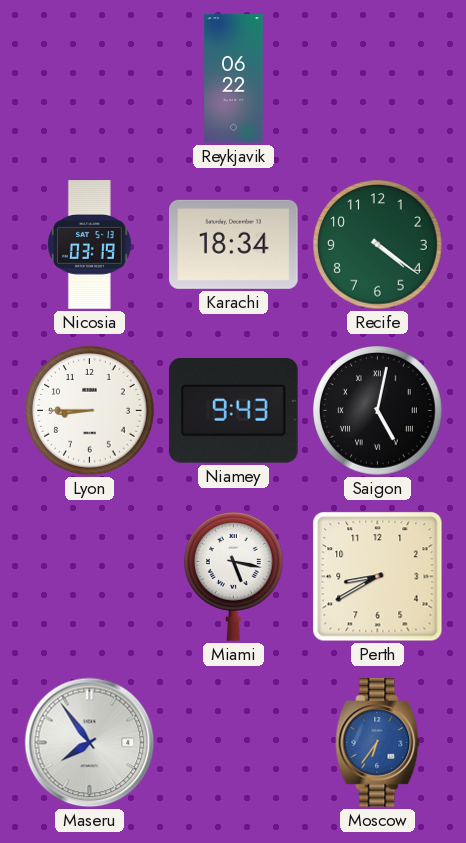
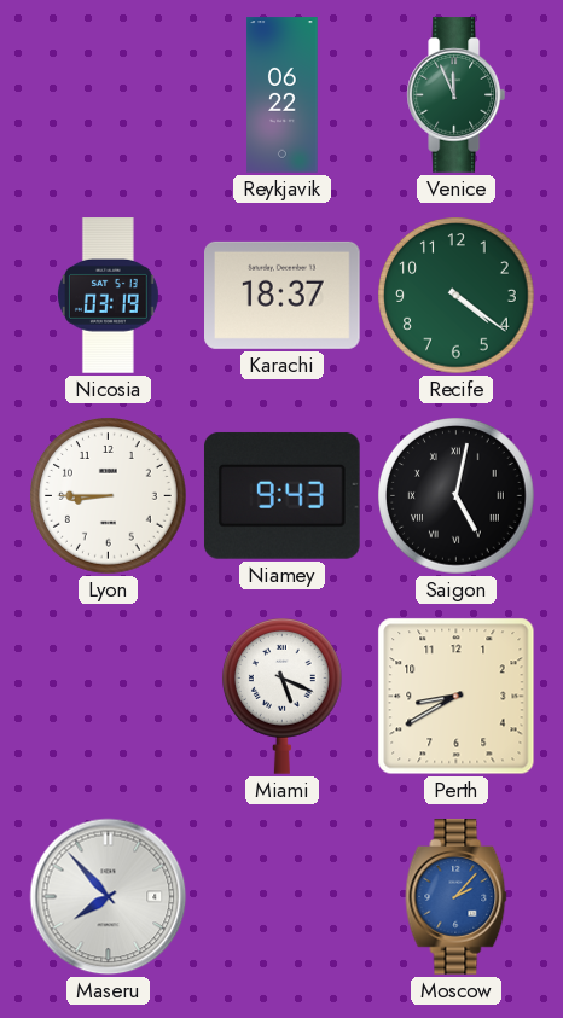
Venice: none -> 11:56 (455, 95)
Karachi: 18:34 -> 18:37 (283, 295)
Miami: 5:17 -> 5:19 (283, 697)
Maseru: 7:54 -> 7:53 (109, 897)
Moscow: 6:36 -> 2:07 (457, 897)
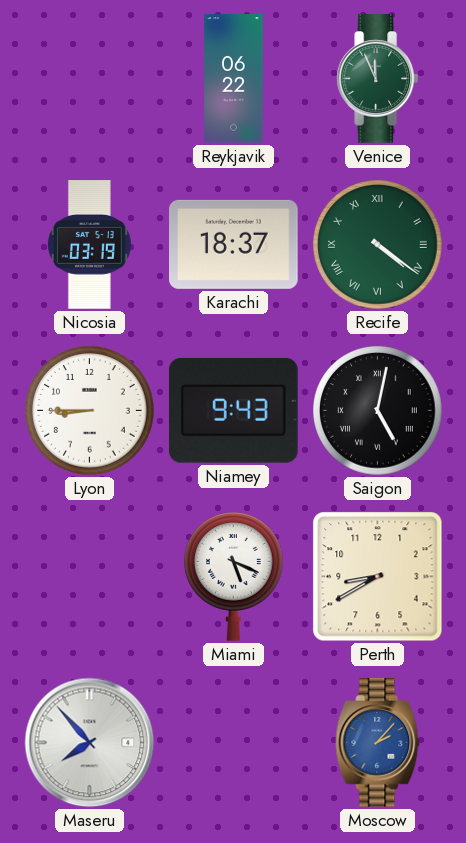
Recife numerals: Arabic -> Roman (378, 245)
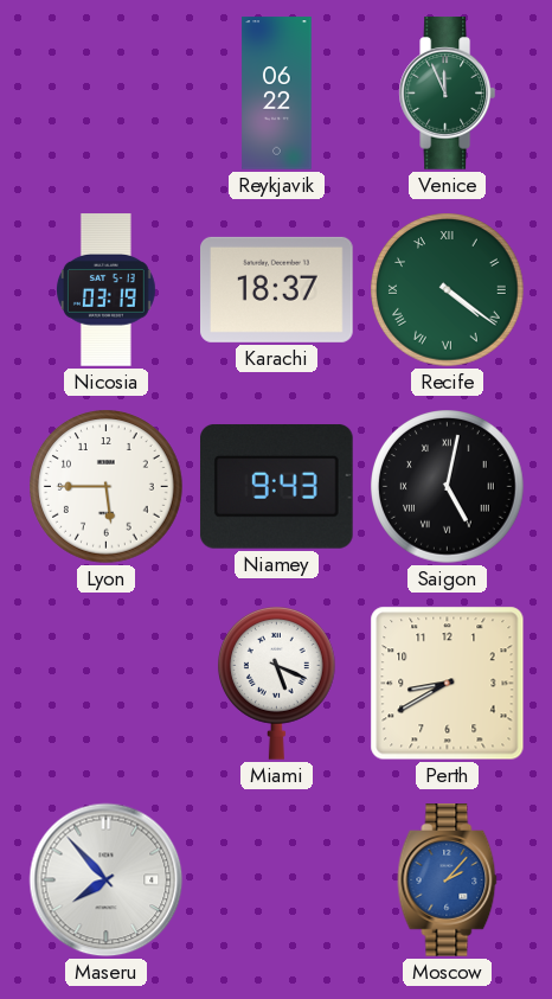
Lyon: 8:45 -> 5:45 (107, 487)
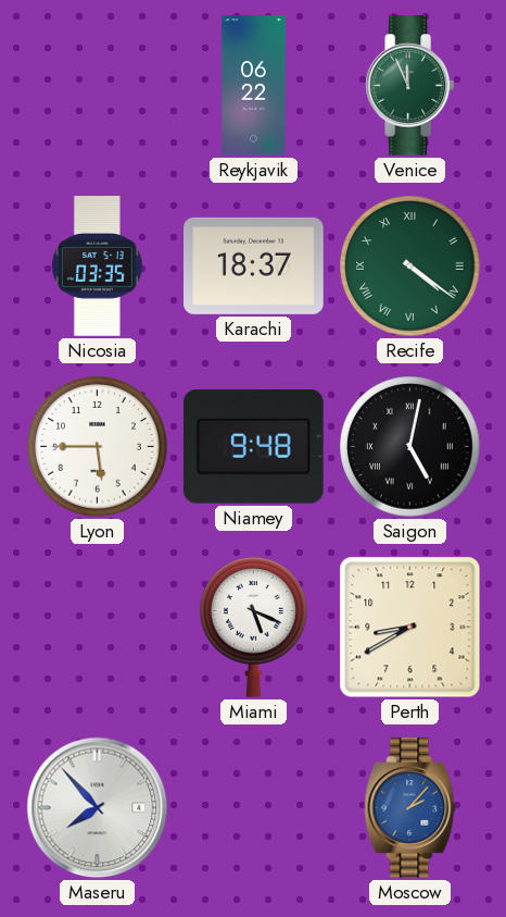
Nicosia: 03:19 -> 03:35 (97, 267)
Niamey: 9:43 -> 9:48 (253, 446)
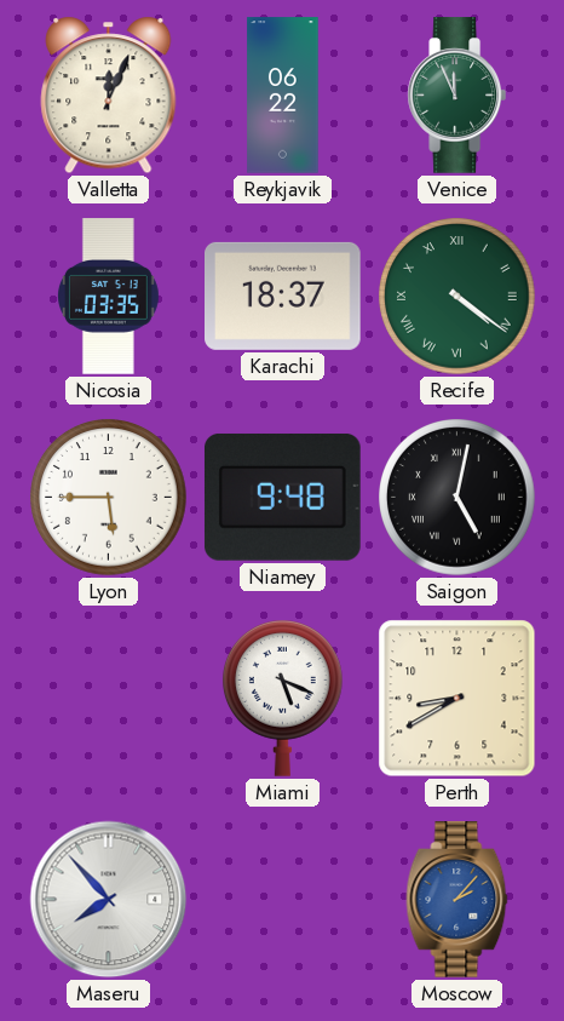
Valletta: none -> 12:04 (109, 96)
